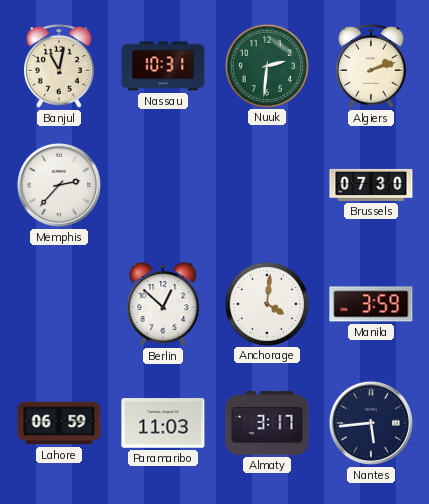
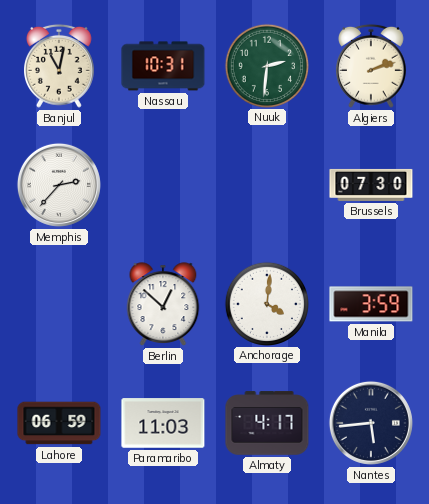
Almaty: 3:17 -> 4:17 (267, 423)
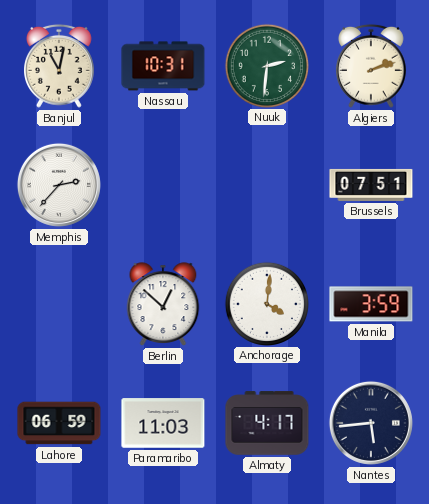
Brussels: 07:30 -> 07:51 (371, 185)
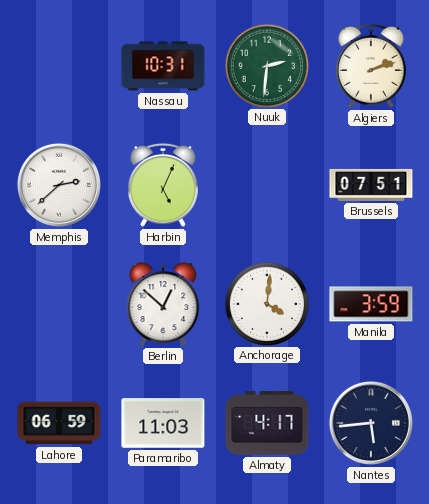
Banjul: 11:02 -> none (60, 66)
Memphis: 2:37 -> 2:38 (59, 185)
Harbin: none -> 5:04 (164, 185)
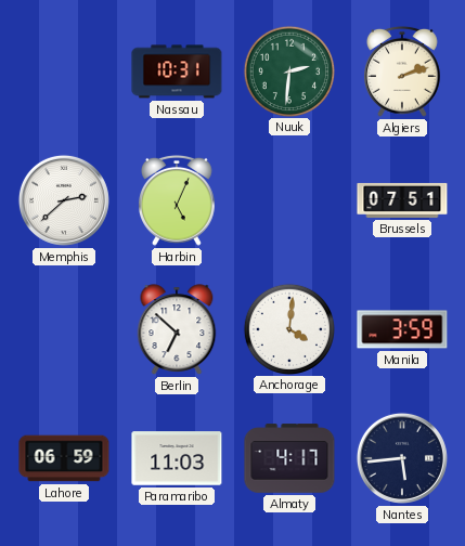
Berlin: 12:52 -> 6:52 (177, 329)
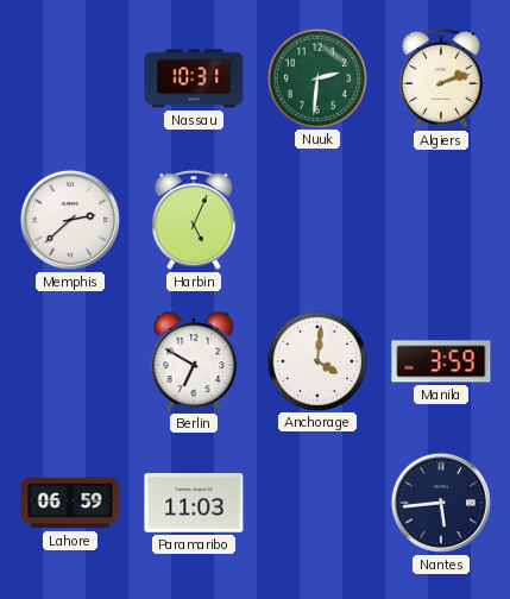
Brussels: 07:51 -> none (402, 200)
Berlin: 6:52 -> 6:50 (194, 361)
Almaty: 4:17 -> none (289, 458)
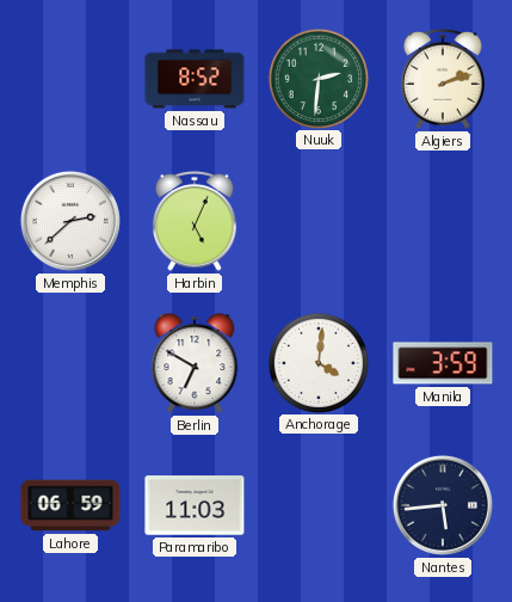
Nassau: 10:31 -> 8:52 (195, 79)
